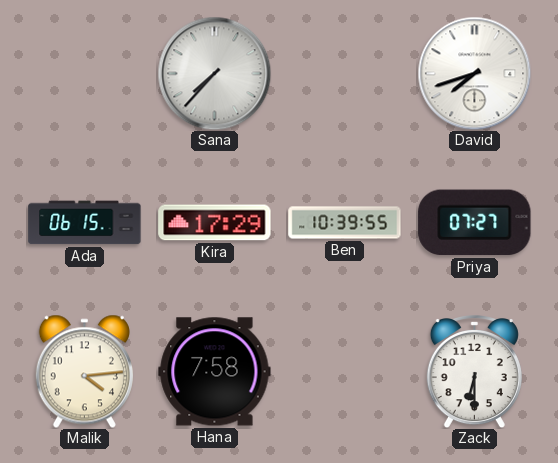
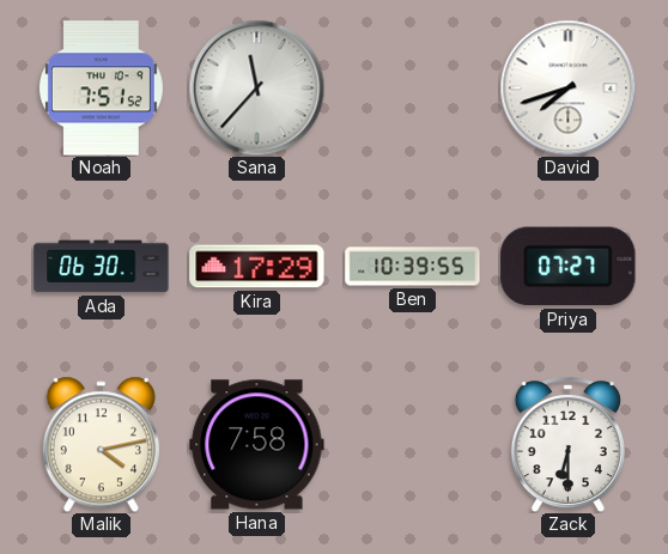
Noah: none -> 7:51 (101, 89)
Sana: 7:37 -> 11:37 (256, 87)
Ada: 06:15 -> 06:30 (102, 267)
Malik: 4:14 -> 4:13 (101, 444)
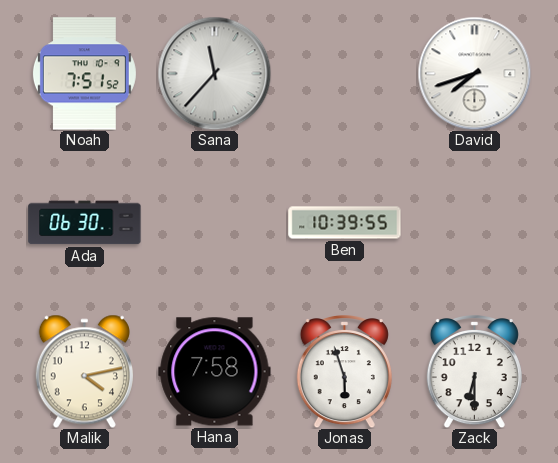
Kira: 17:29 -> none (257, 267)
Priya: 07:27 -> none (569, 267)
Jonas: none -> 5:57 (344, 372)
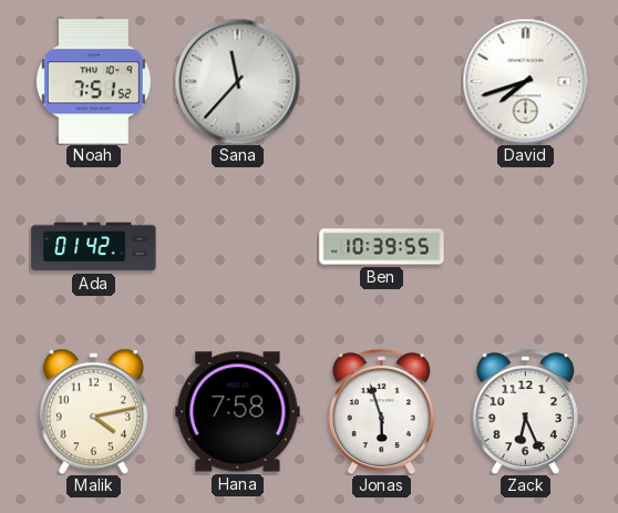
Ada: 06:30 -> 01:42 (94, 247)
Zack: 6:30 -> 6:26 (525, 412)
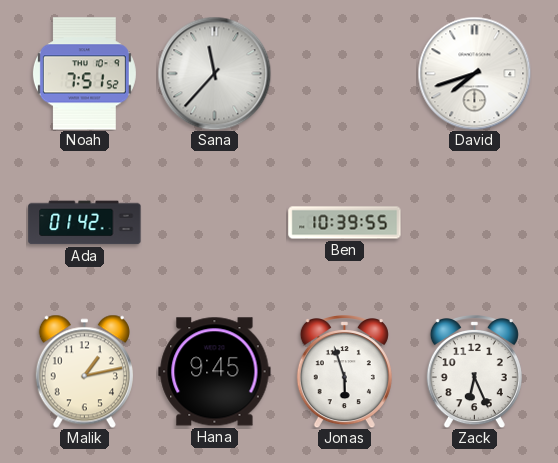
Malik: 4:13 -> 1:13 (84, 371)
Hana: 7:58 -> 9:45 (215, 372)
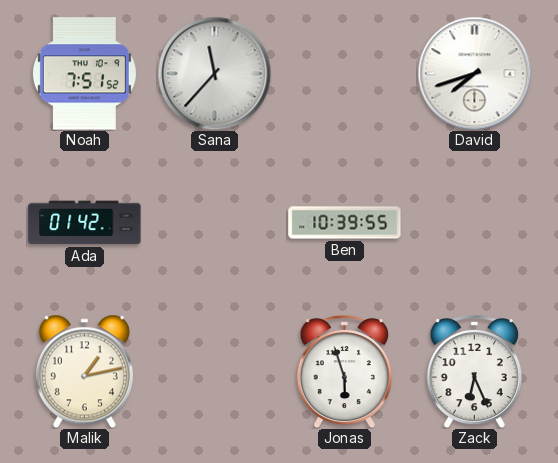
Hana: 9:45 -> none (215, 372)
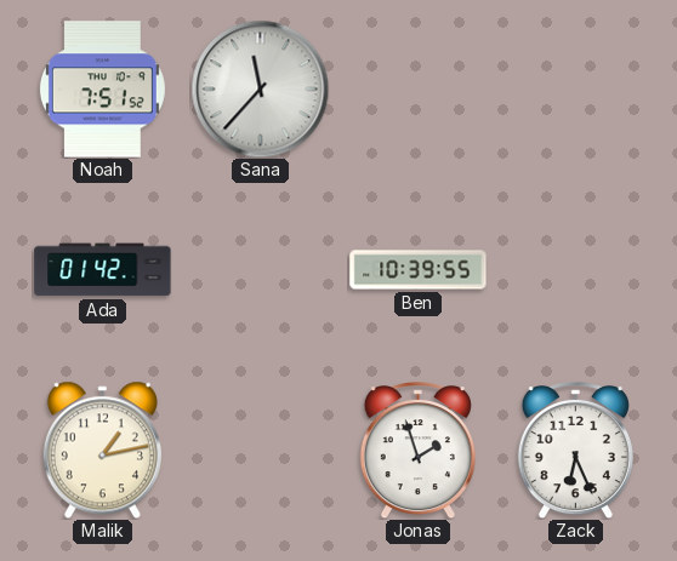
David: 7:42 -> none (474, 73)
Jonas: 5:57 -> 1:57 (417, 451)
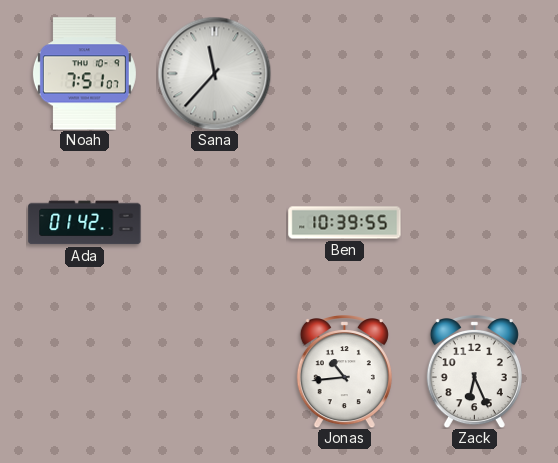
Noah: 7:51:52 -> 7:51:07 (84, 74)
Malik: 1:13 -> none (102, 450)
Jonas: 1:57 -> 10:44 (344, 372)
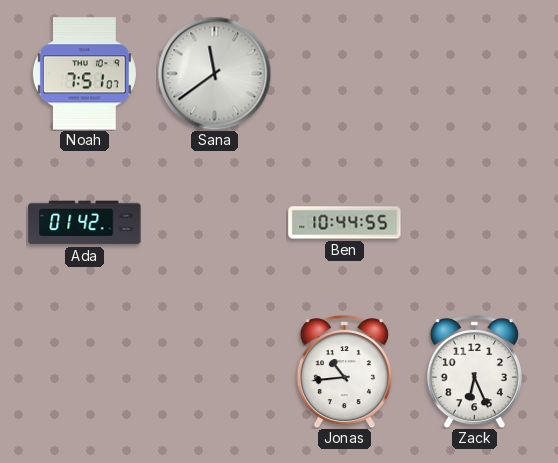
Sana: 11:37 -> 11:39 (214, 73)
Ben: 10:39 -> 10:44 (345, 223)
